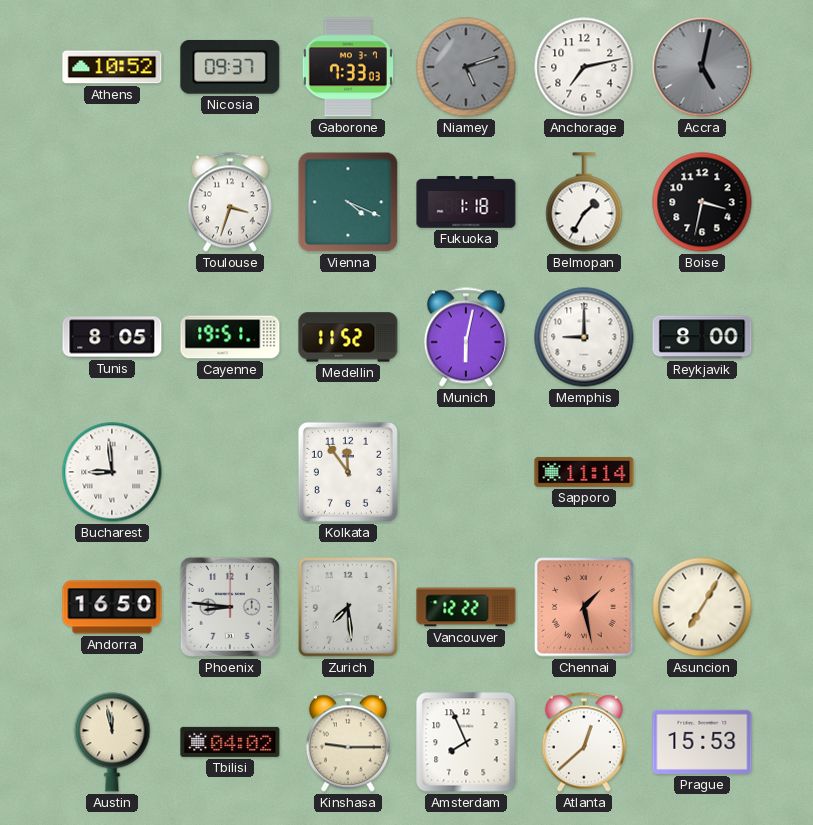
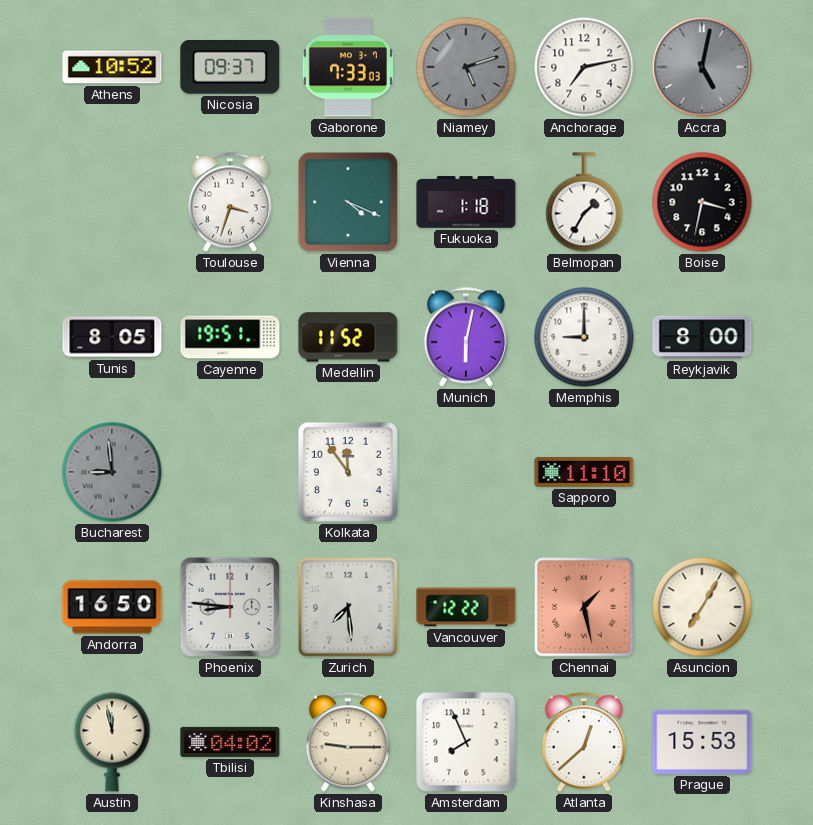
Bucharest dial: white -> grey (112, 472)
Sapporo: 11:14 -> 11:10 (584, 472)
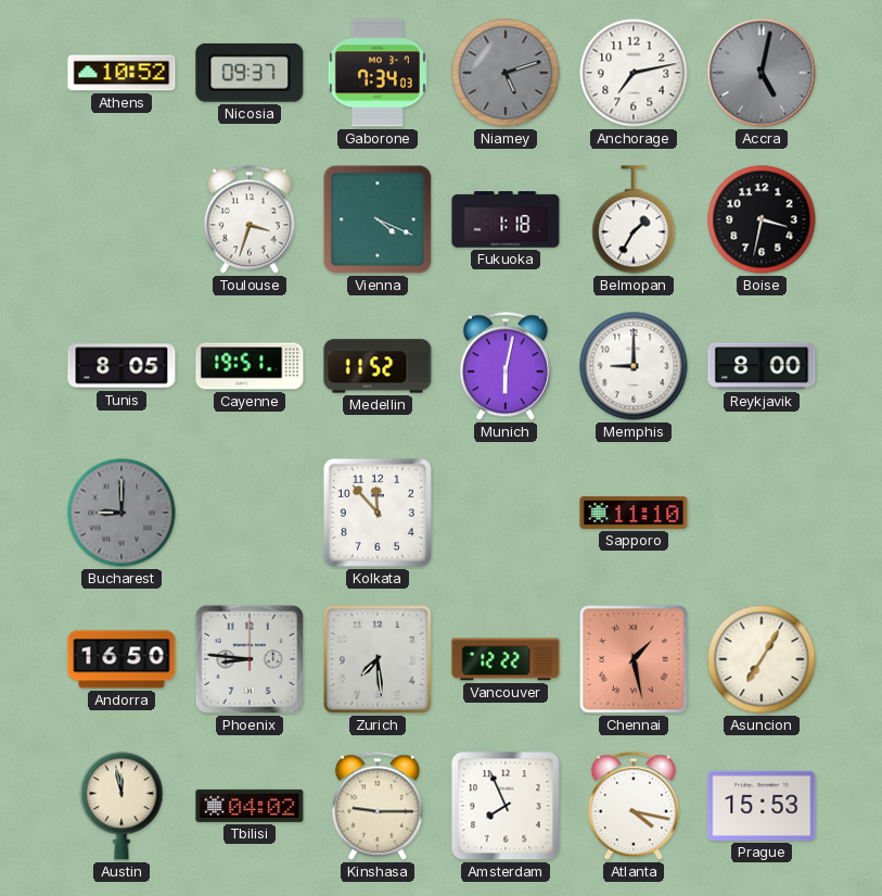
Gaborone: 7:33 -> 7:34 (378, 73)
Bucharest: 8:59 -> 9:00 (122, 513)
Kolkata: 11:54 -> 11:53 (378, 513)
Atlanta: 12:38 -> 4:17 (634, 806)
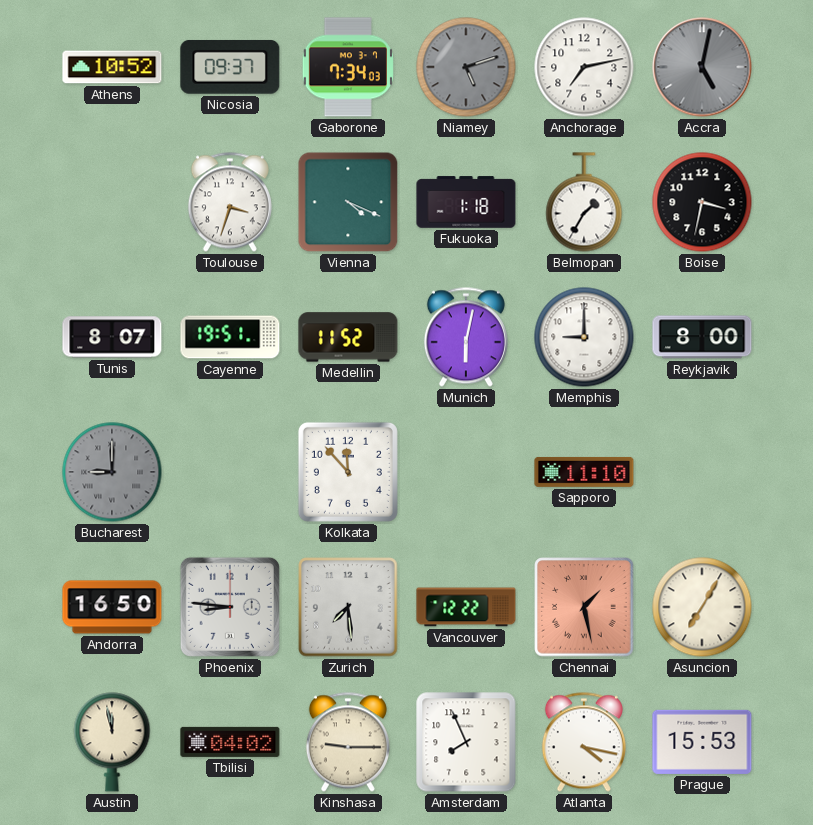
Tunis: 8:05 -> 8:07 (112, 337)
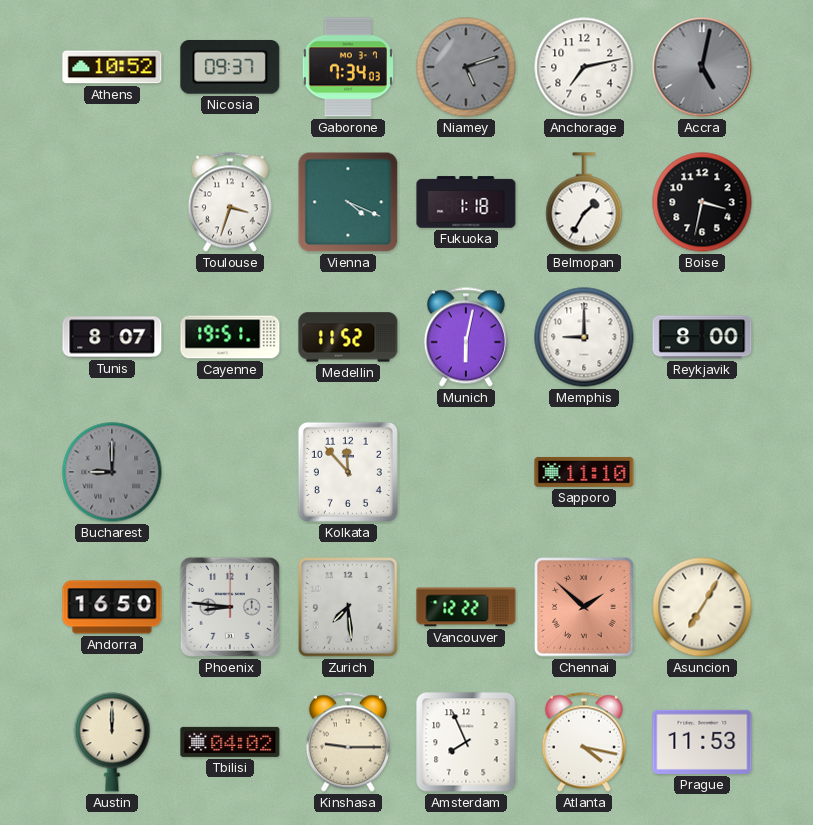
Chennai: 1:28 -> 1:52 (584, 607)
Austin: 11:58 -> 12:00 (112, 742)
Prague: 15:53 -> 11:53 (702, 742)
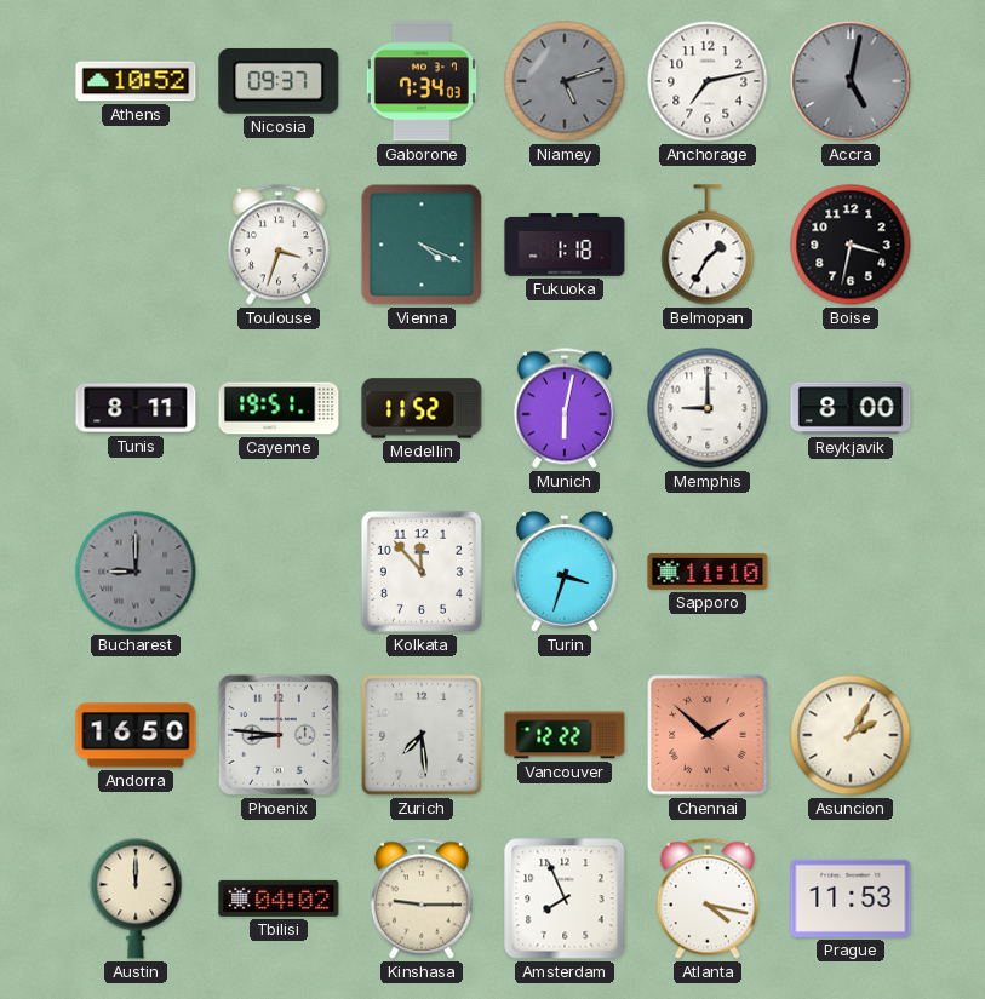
Tunis: 8:07 -> 8:11 (136, 408)
Turin: none -> 3:33 (566, 572)
Asuncion: 7:05 -> 2:05 (851, 735)
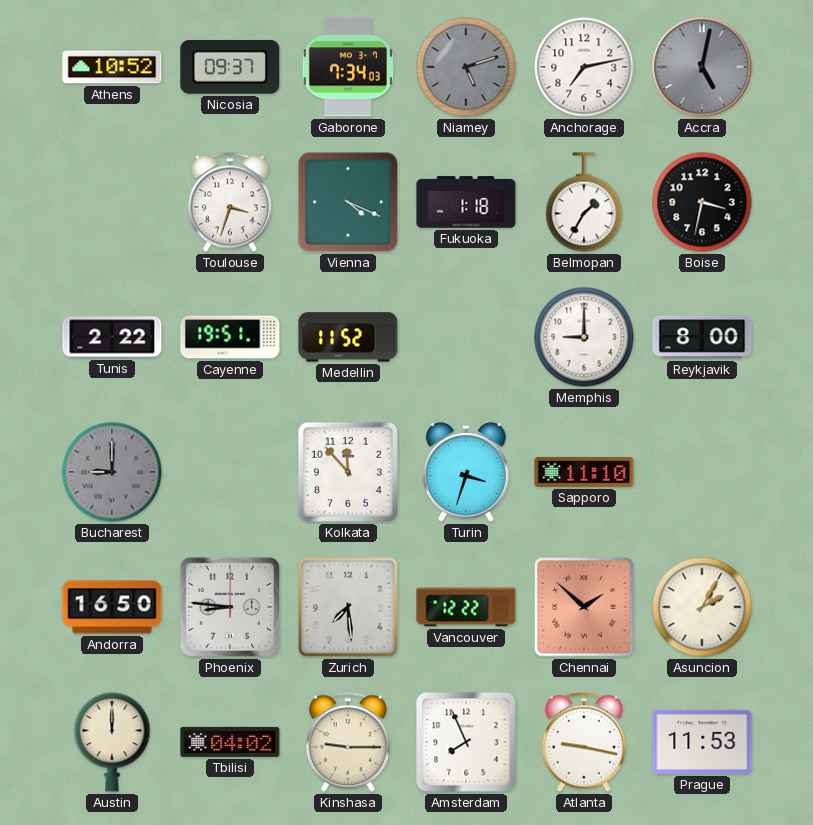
Tunis: 8:11 -> 2:22 (112, 337)
Munich: 6:02 -> none (565, 408)
Atlanta: 4:17 -> 9:17 (584, 742)
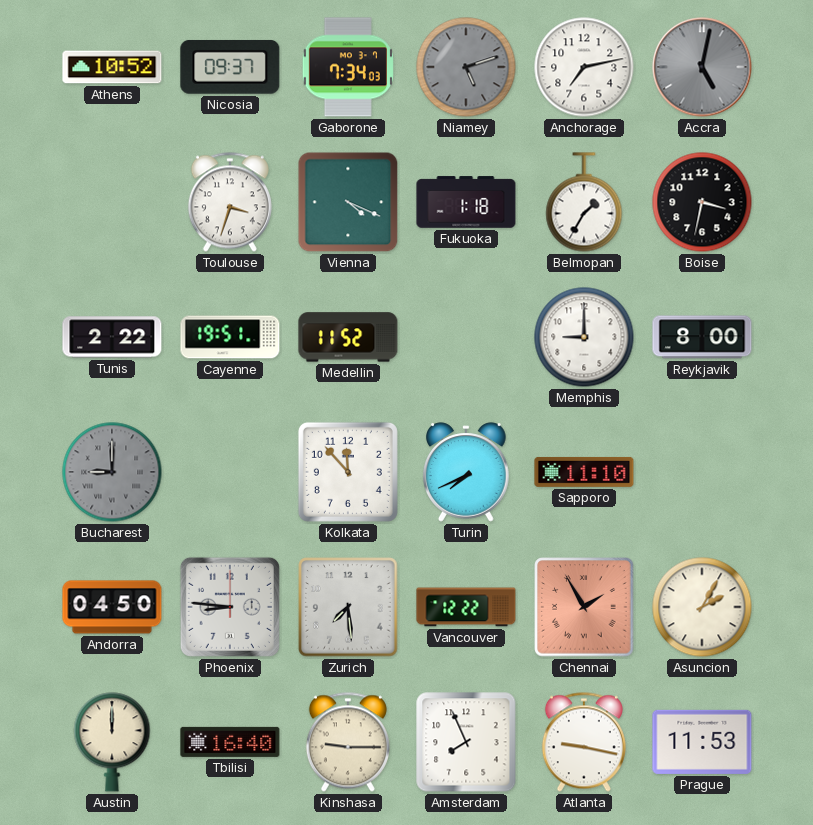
Turin: 3:33 -> 7:41 (467, 472)
Andorra: 16:50 -> 04:50 (112, 607)
Chennai: 1:52 -> 1:55 (584, 607)
Tbilisi: 04:02 -> 16:40 (230, 742)
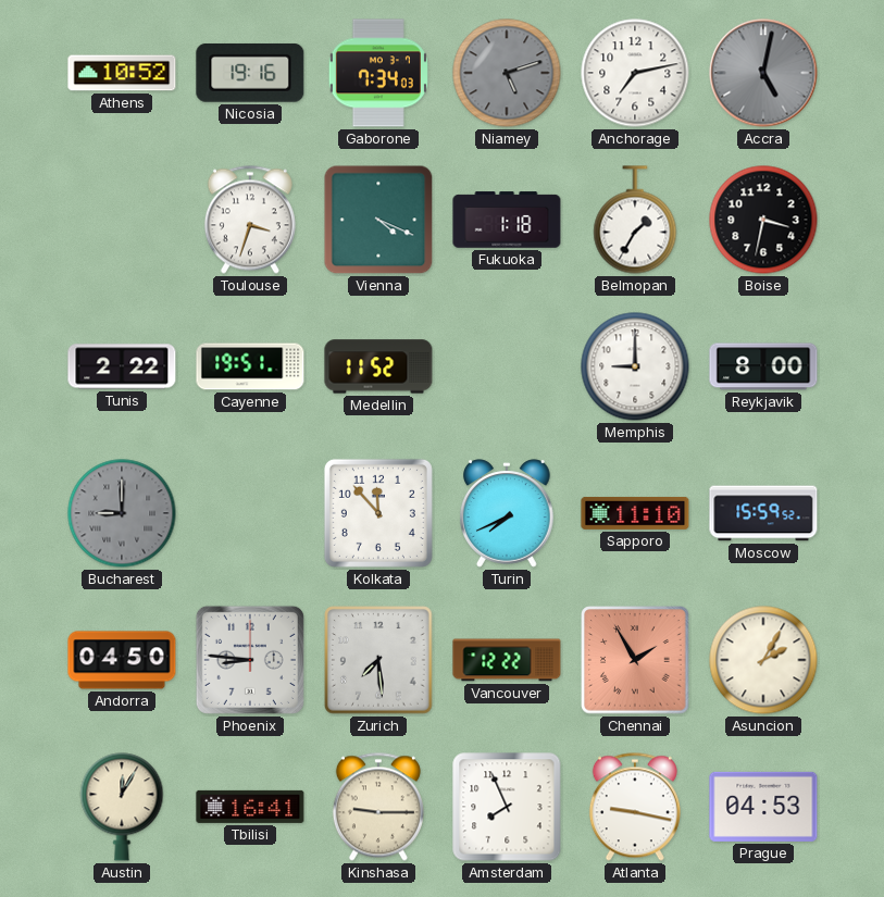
Nicosia: 09:37 -> 19:16 (250, 73)
Moscow: none -> 15:59 (763, 513)
Austin: 12:00 -> 12:05 (122, 807)
Tbilisi: 16:40 -> 16:41 (250, 807)
Prague: 11:53 -> 04:53 (763, 807)
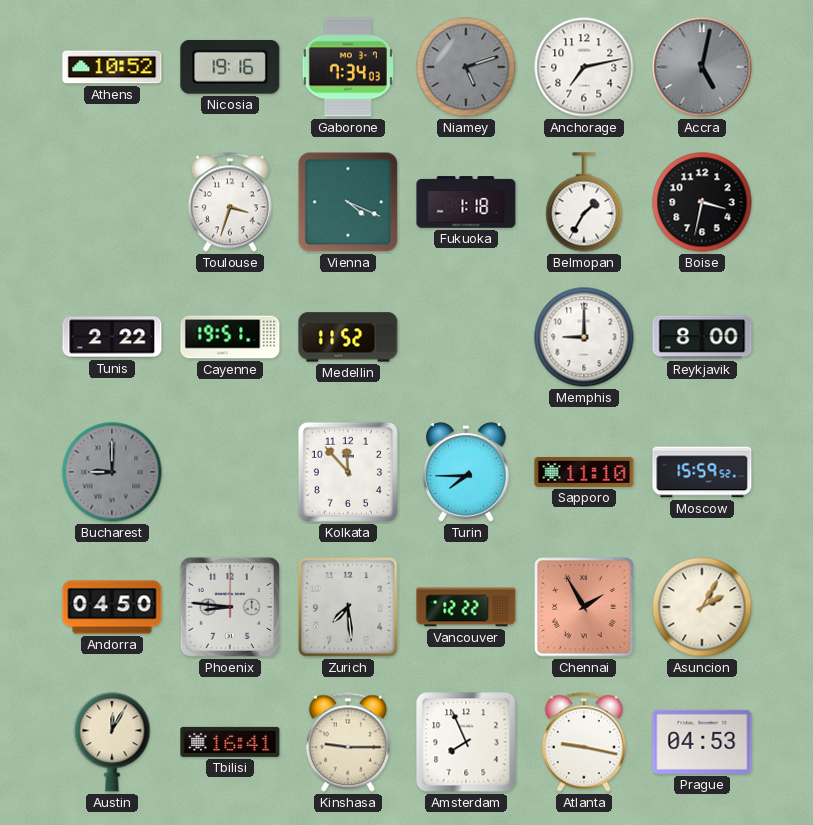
Turin: 7:41 -> 7:45 (467, 472)
